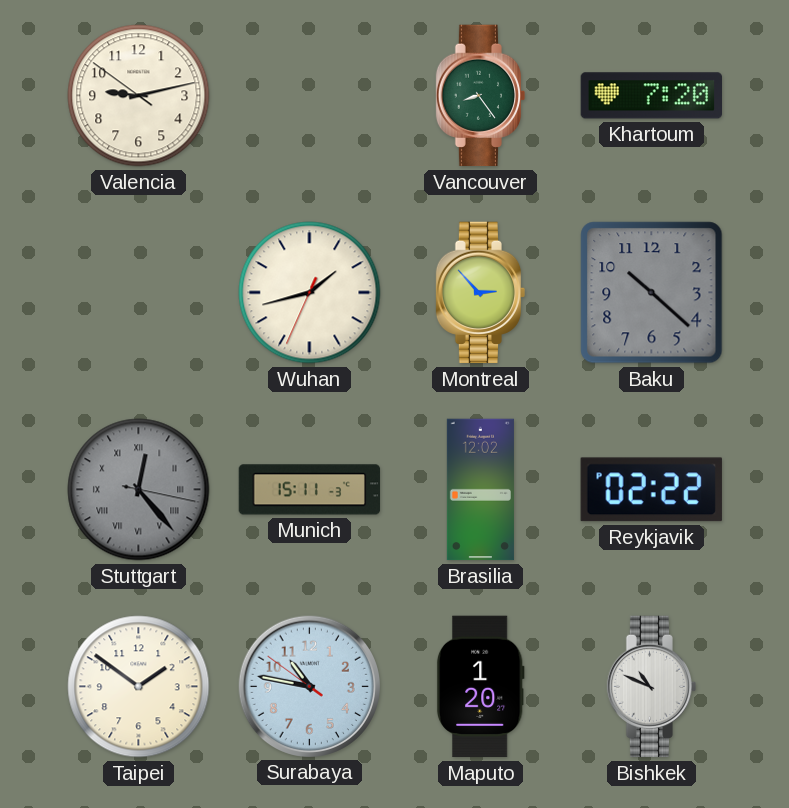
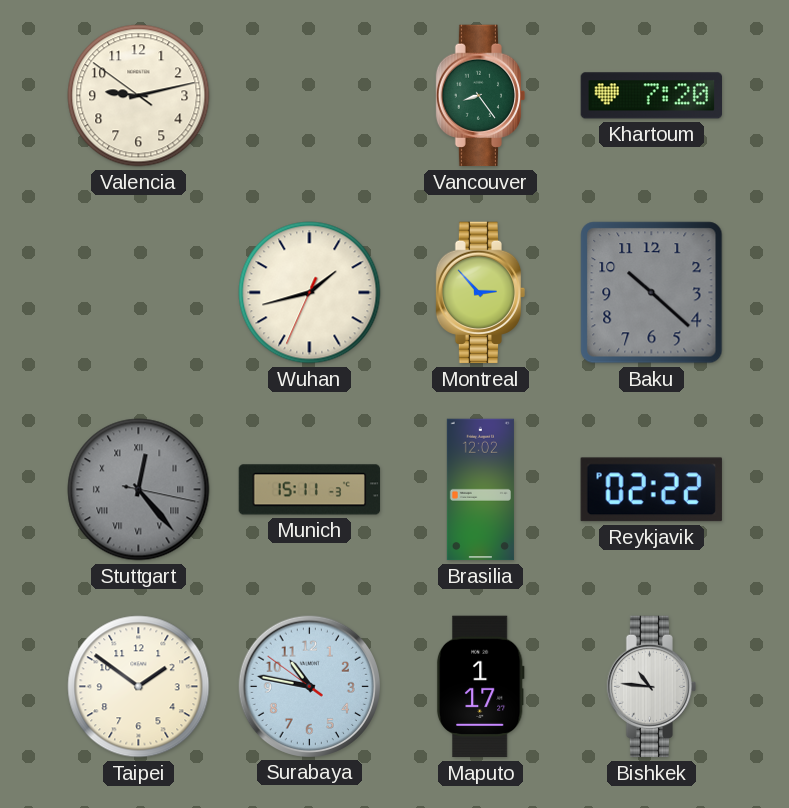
Maputo: 1:20 -> 1:17 (480, 687)
Bishkek: 10:49 -> 10:46 (652, 687)
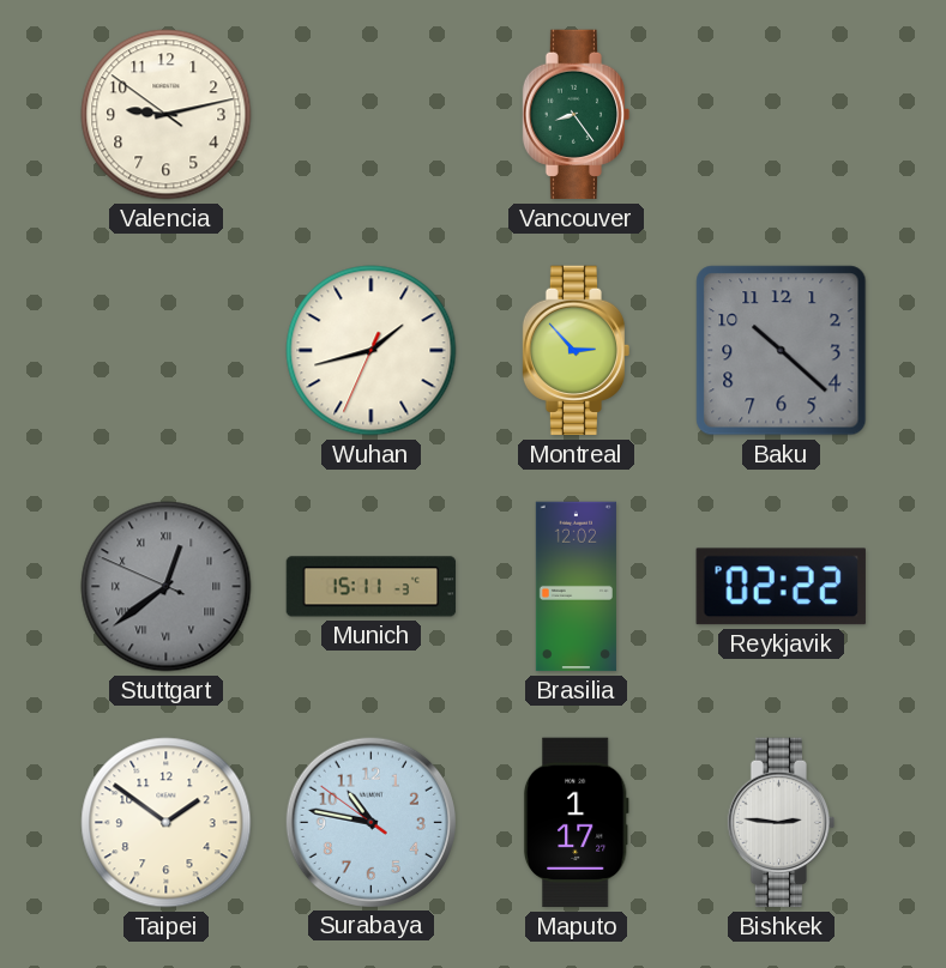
Khartoum: 7:20 -> none (651, 96)
Stuttgart: 12:23 -> 12:38 (167, 587)
Bishkek: 10:46 -> 2:46 (782, 823)
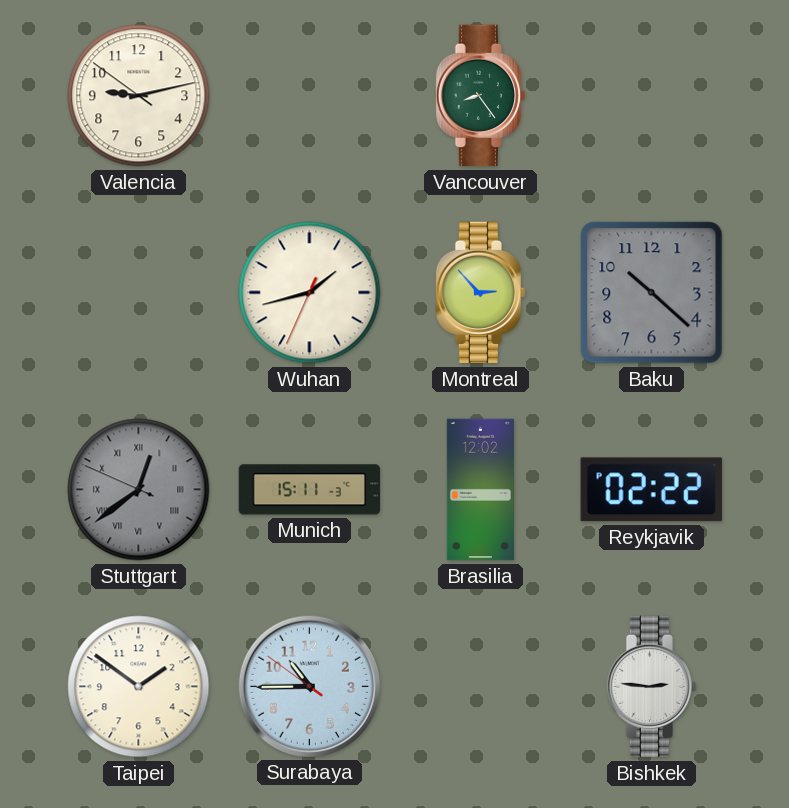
Surabaya: 10:46 -> 10:44 (309, 686)
Maputo: 1:17 -> none (576, 823)
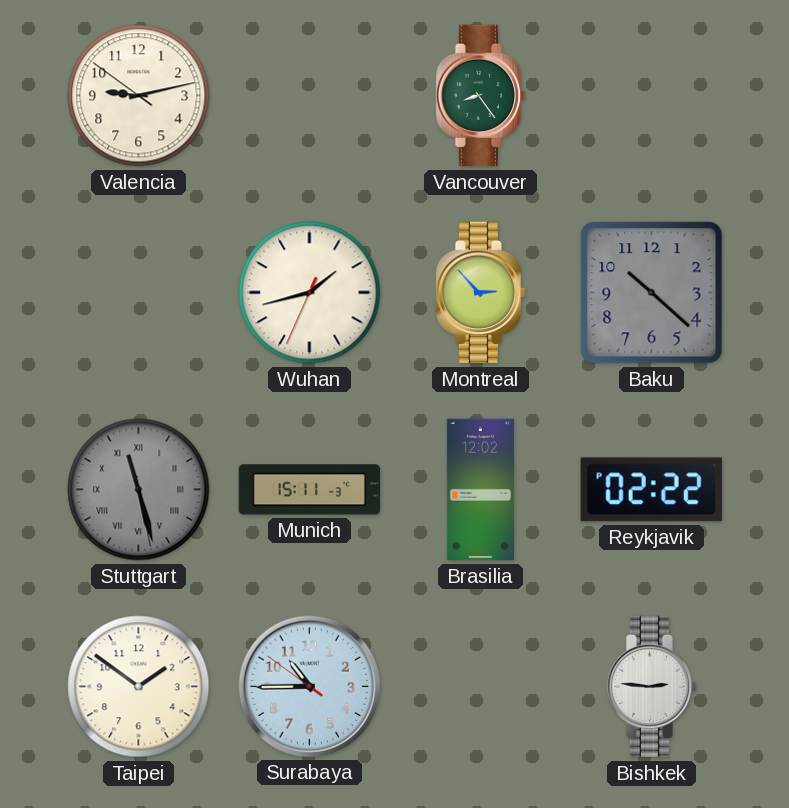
Stuttgart: 12:38 -> 11:27 (139, 490)
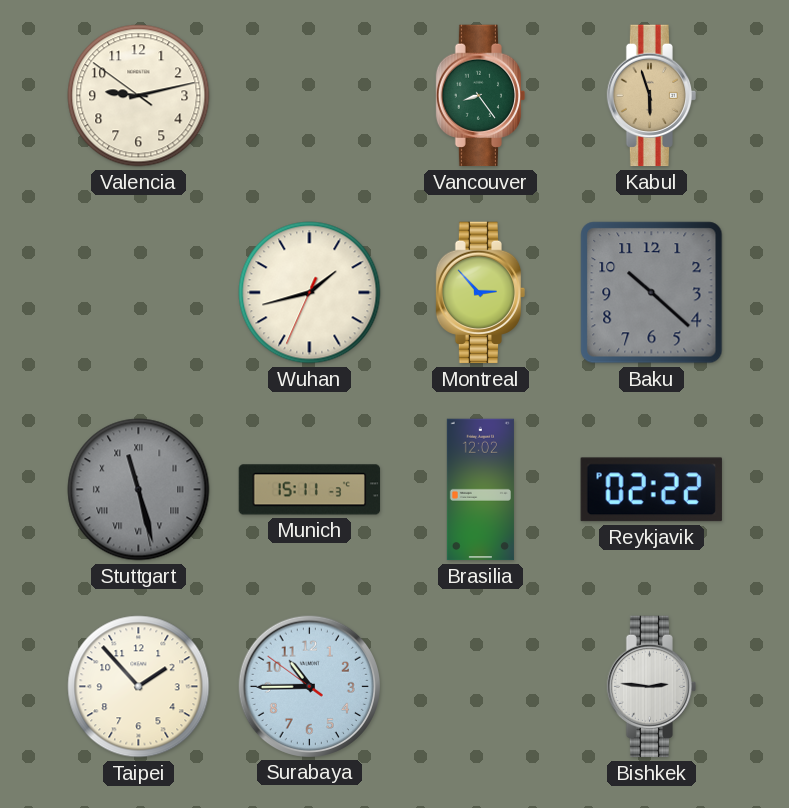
Kabul: none -> 5:57 (652, 96)
Taipei: 1:51 -> 1:53 (139, 687)
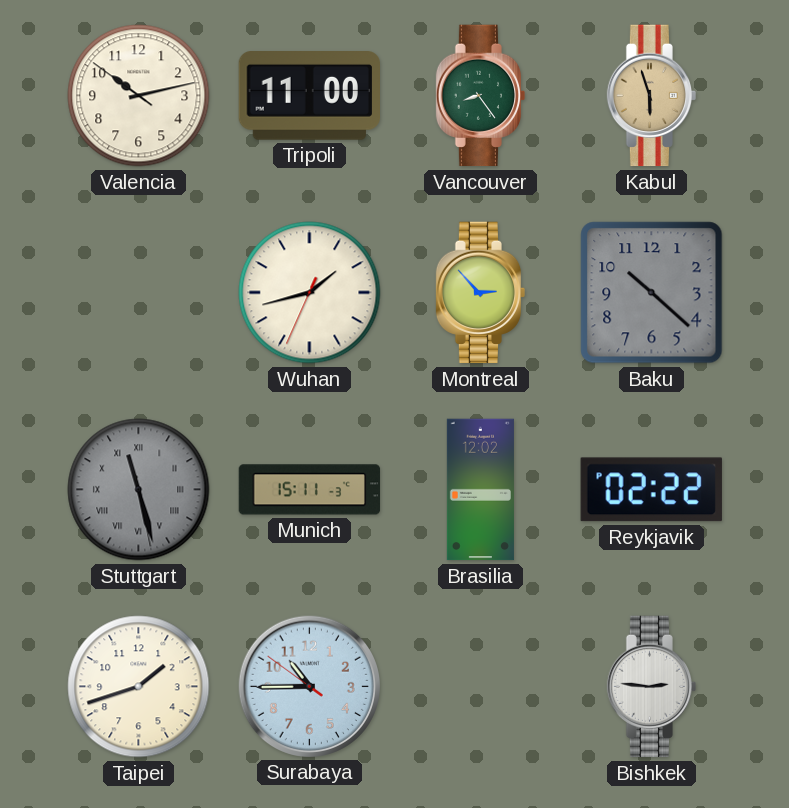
Valencia: 9:12 -> 10:12 (139, 96)
Tripoli: none -> 11:00 (309, 96)
Taipei: 1:53 -> 1:42 (139, 687)
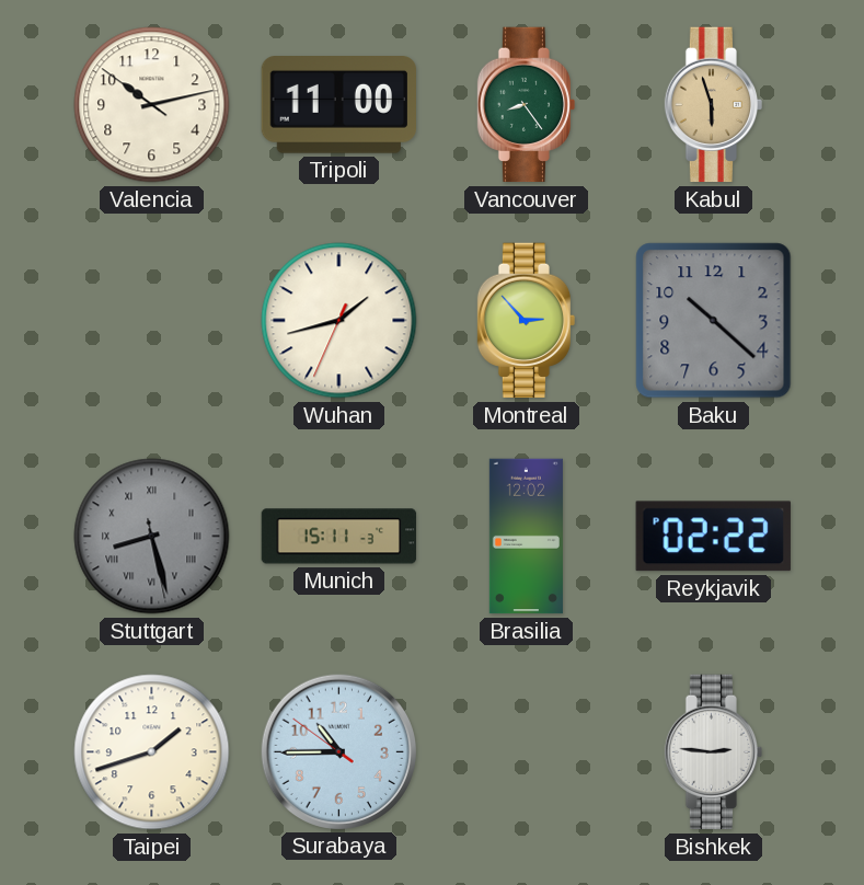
Stuttgart: 11:27 -> 8:27 (152, 537)
